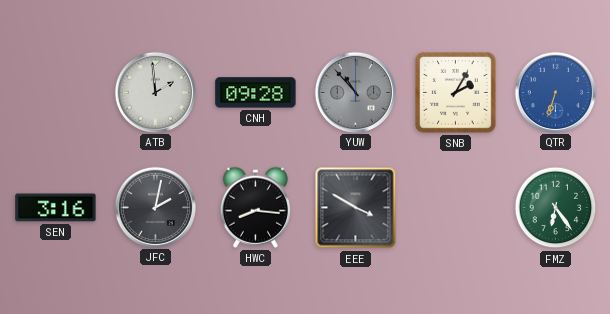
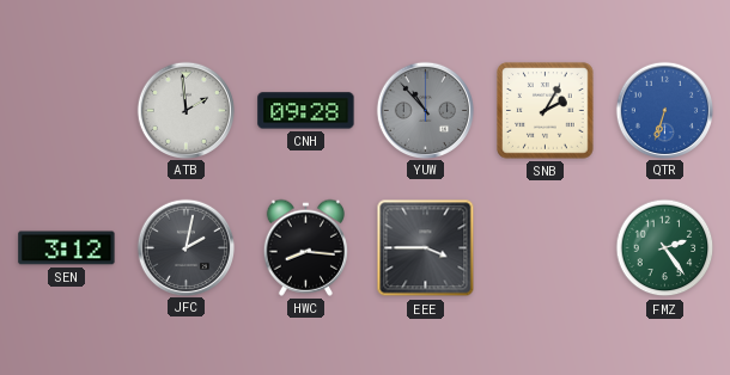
SEN: 3:16 -> 3:12 (67, 248)
EEE: 3:50 -> 3:45 (426, 248)
FMZ: 6:24 -> 2:24 (665, 248)
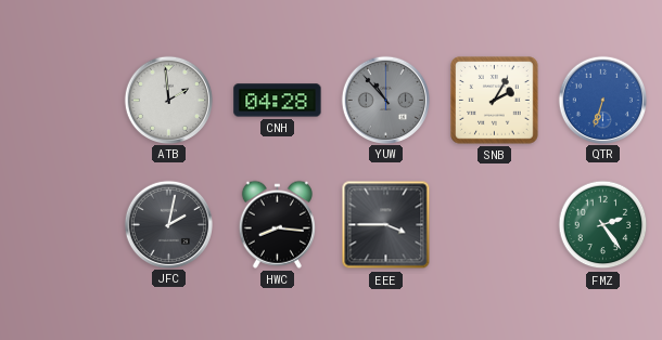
CNH: 09:28 -> 04:28 (278, 101)
SEN: 3:12 -> none (67, 248)
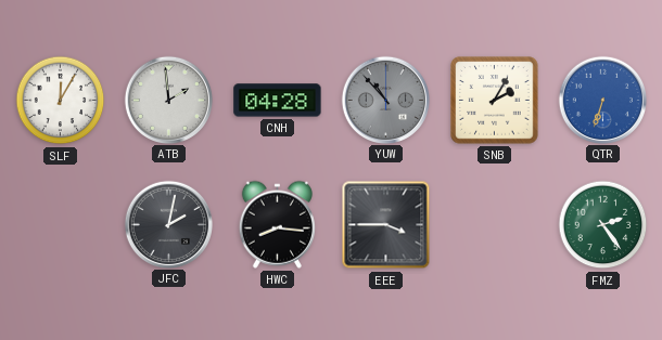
SLF: none -> 12:05 (61, 101)
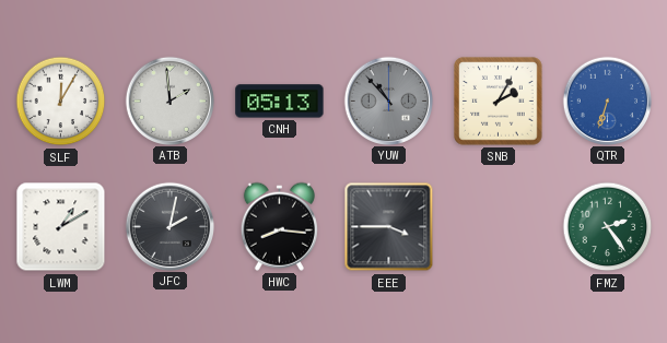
CNH: 04:28 -> 05:13 (280, 102)
LWM: none -> 1:10 (61, 227)
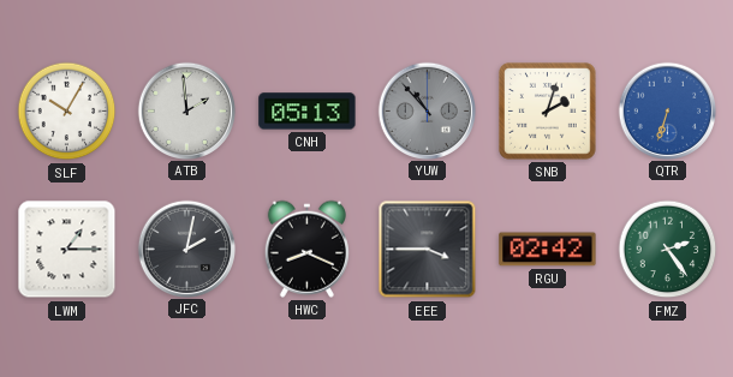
SLF: 12:05 -> 10:05 (67, 112)
SNB: 2:05 -> 2:03 (548, 112)
LWM: 1:10 -> 1:15 (67, 250)
HWC: 8:16 -> 8:19 (306, 249)
RGU: none -> 02:42 (548, 250)
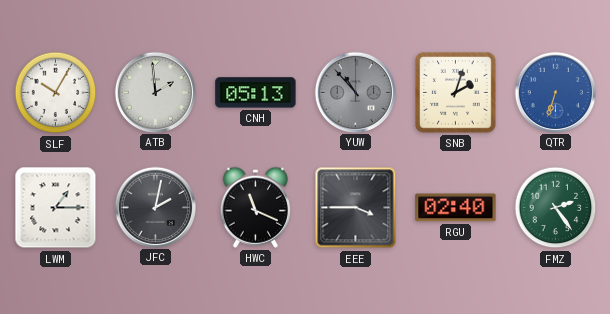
HWC: 8:19 -> 11:19 (255, 207)
RGU: 02:42 -> 02:40 (456, 208)
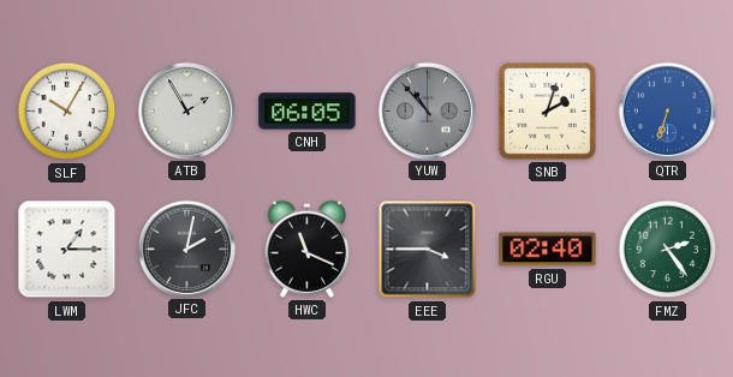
ATB: 1:59 -> 1:55 (186, 110)
CNH: 05:13 -> 06:05 (308, 112)
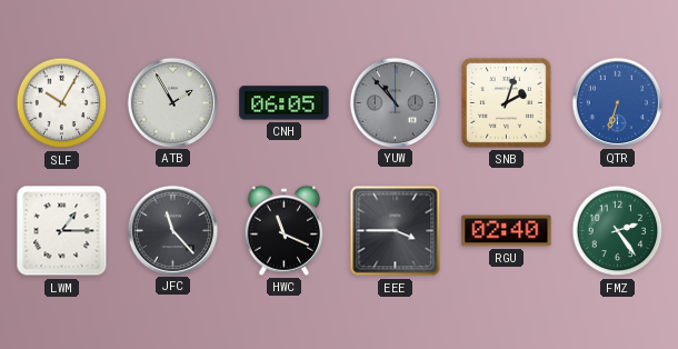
JFC: 2:02 -> 11:23 (172, 230)
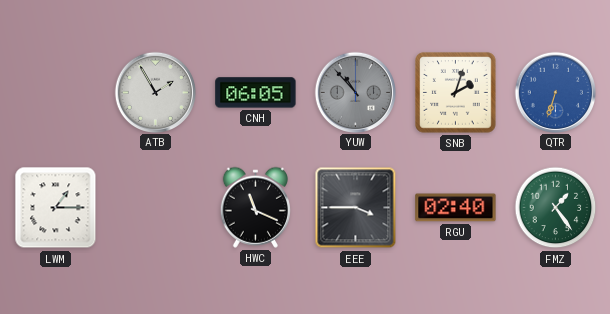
SLF: 10:05 -> none (62, 103)
JFC: 11:23 -> none (172, 230)
FMZ: 2:24 -> 1:24 (556, 208)
